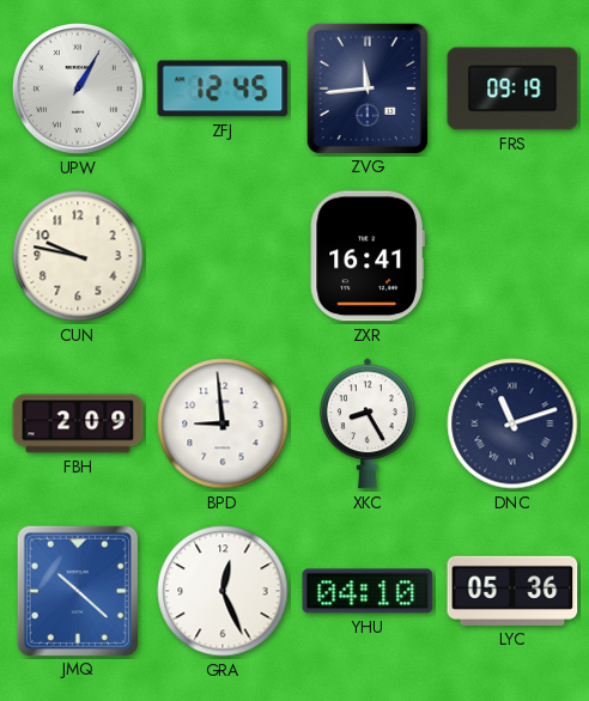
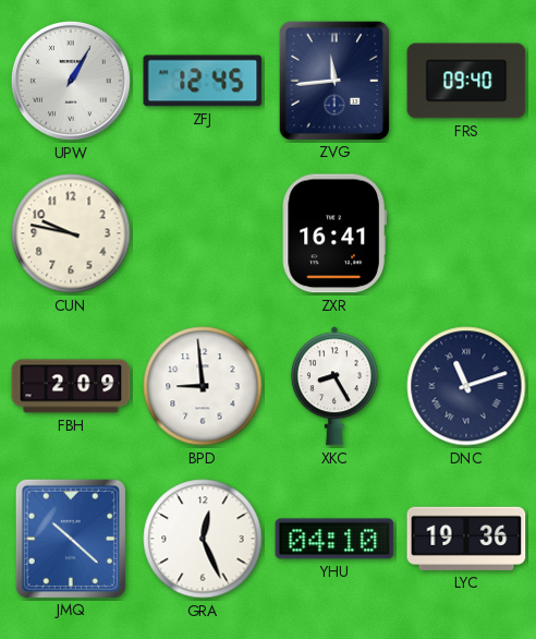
FRS: 09:19 -> 09:40 (466, 81)
LYC: 05:36 -> 19:36 (466, 539)
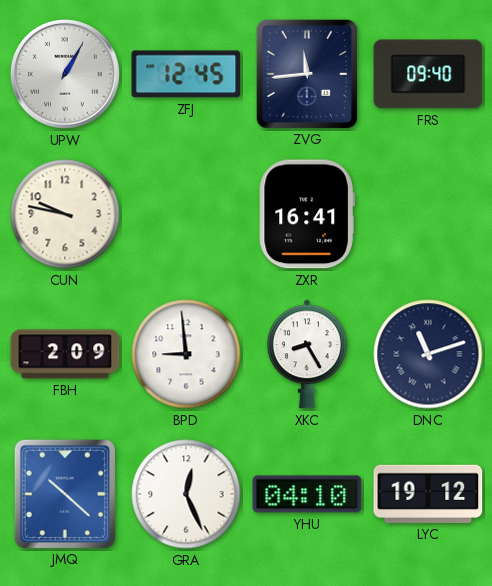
LYC: 19:36 -> 19:12 (428, 494)
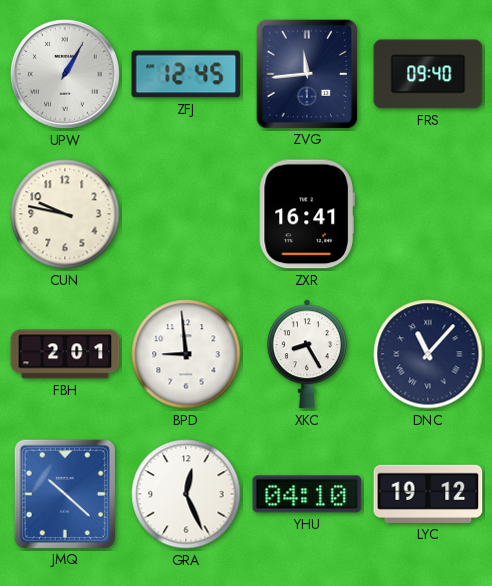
FBH: 2:09 -> 2:01 (65, 354)
DNC: 11:12 -> 11:07 (428, 354)
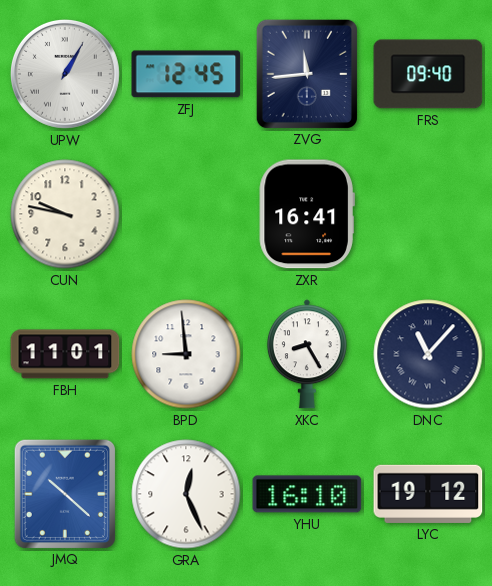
FBH: 2:01 -> 11:01 (65, 354)
YHU: 04:10 -> 16:10 (307, 494)
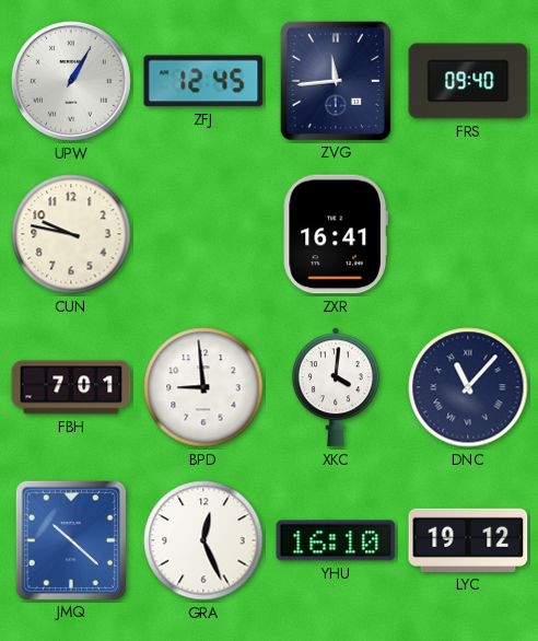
FBH: 11:01 -> 7:01 (71, 387)
XKC: 8:25 -> 4:01 (336, 387)
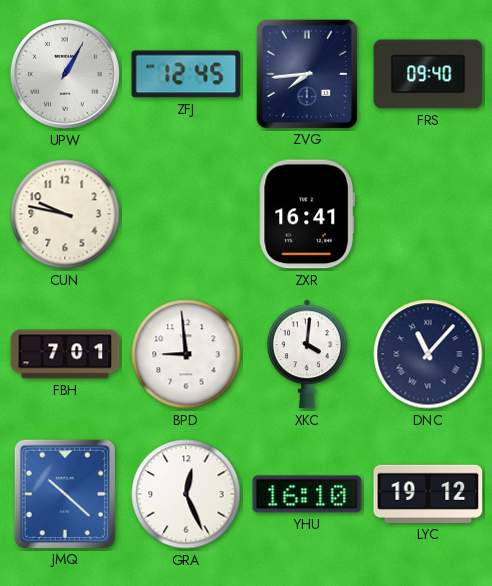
ZVG: 11:44 -> 7:44 (307, 73)
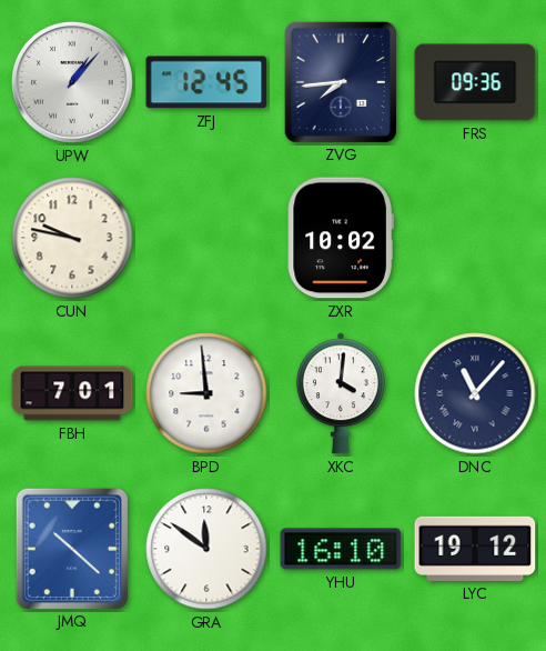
UPW: 1:05 -> 1:07 (72, 82)
FRS: 09:40 -> 09:36 (475, 82)
ZXR: 16:41 -> 10:02 (341, 238)
GRA: 12:26 -> 11:51 (206, 549)
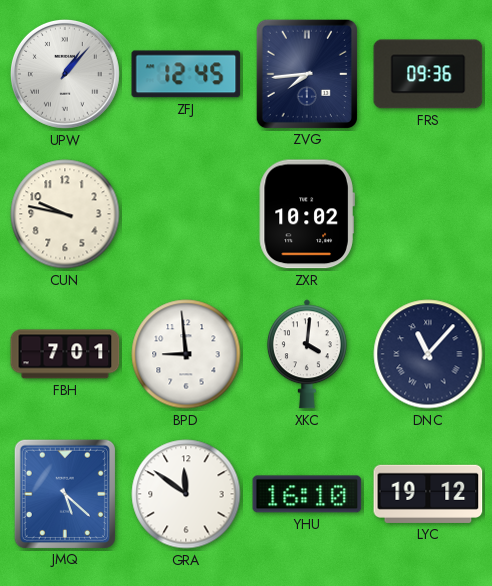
JMQ: 10:22 -> 5:22 (65, 493)
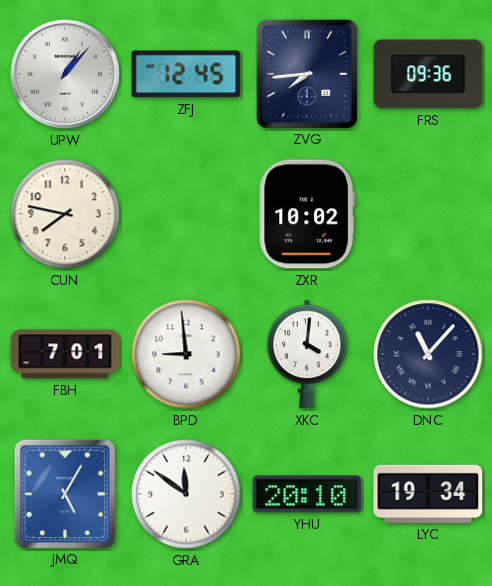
CUN: 9:47 -> 7:47 (65, 214)
JMQ: 5:22 -> 5:05 (65, 493)
YHU: 16:10 -> 20:10 (307, 494)
LYC: 19:12 -> 19:34 (428, 494)
